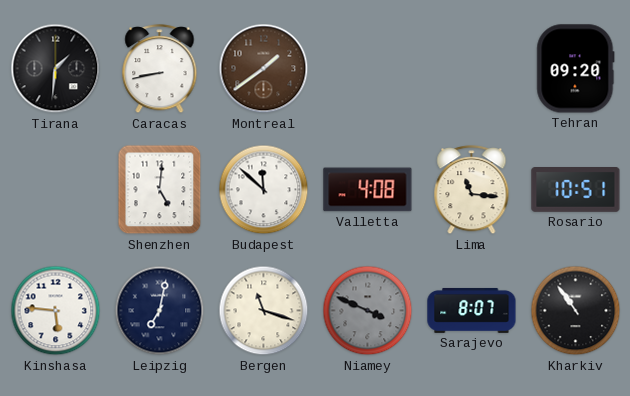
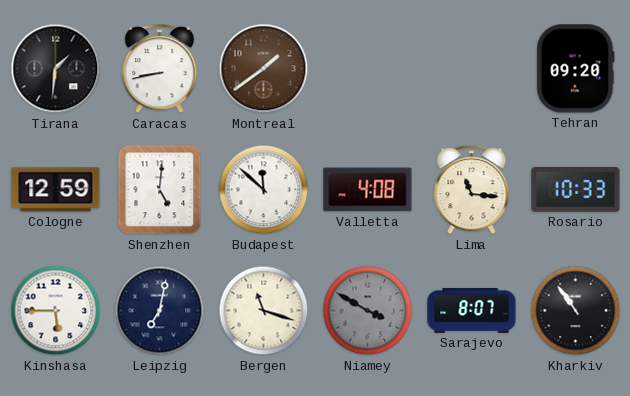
Cologne: none -> 12:59 (56, 190)
Rosario: 10:51 -> 10:33 (576, 190)
Kinshasa: 5:46 -> 5:45 (56, 311)
Niamey: 3:49 -> 3:50 (368, 311)
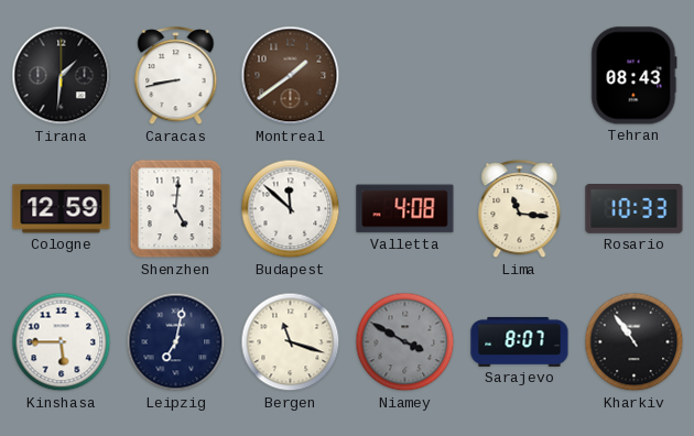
Tehran: 09:20 -> 08:43 (635, 76)
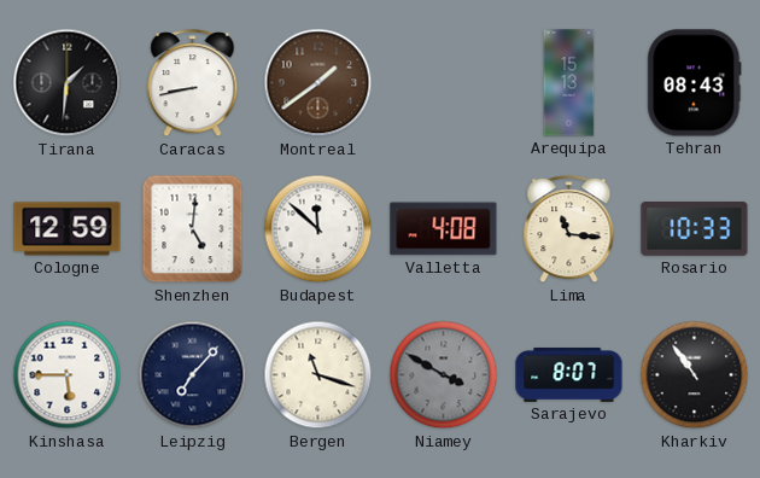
Arequipa: none -> 15:13 (569, 83)
Leipzig: 7:02 -> 7:07 (193, 375)
